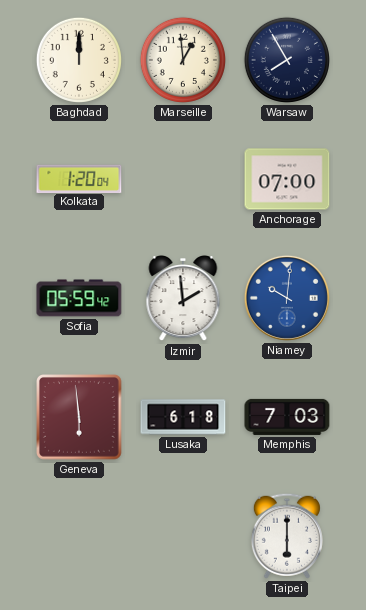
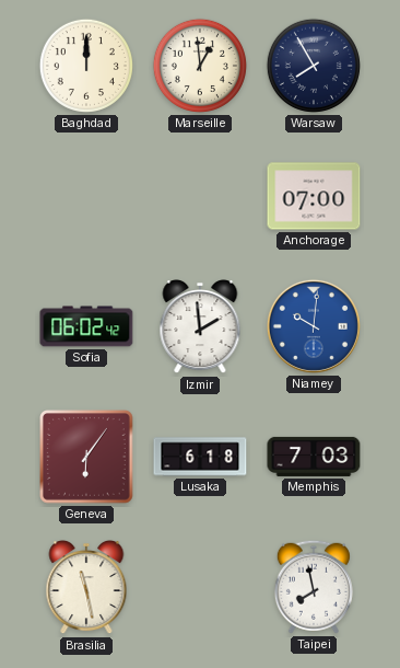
Kolkata: 1:20 -> none (79, 178)
Sofia: 05:59 -> 06:02 (86, 326)
Geneva: 5:59 -> 6:06 (87, 458)
Brasilia: none -> 11:28 (86, 588)
Taipei: 6:00 -> 7:58 (314, 587)
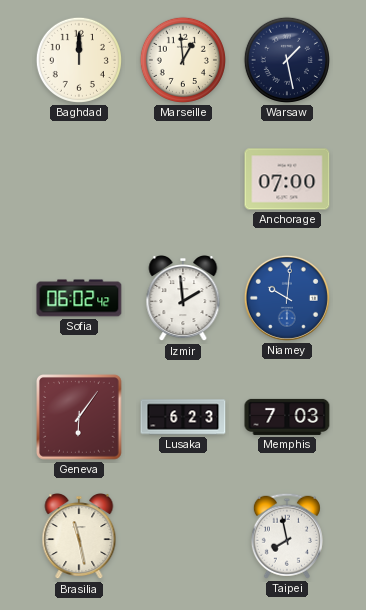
Warsaw: 7:55 -> 1:28 (287, 60)
Lusaka: 6:18 -> 6:23 (183, 417)
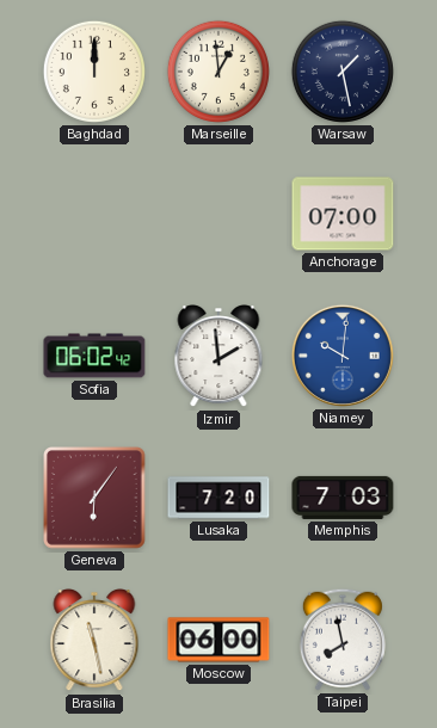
Lusaka: 6:23 -> 7:20 (219, 498)
Moscow: none -> 06:00 (219, 640)
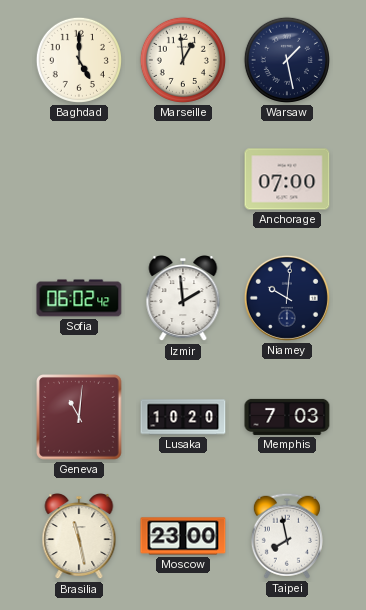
Baghdad: 12:00 -> 5:00 (79, 60)
Niamey dial: blue -> navy (287, 298)
Geneva: 6:06 -> 11:01 (80, 418)
Lusaka: 7:20 -> 10:20 (183, 417)
Moscow: 06:00 -> 23:00 (183, 536)
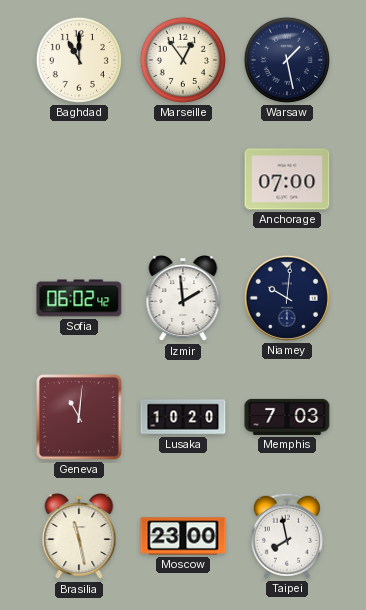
Baghdad: 5:00 -> 11:00 (79, 60)
Marseille: 12:59 -> 12:54 (183, 60)
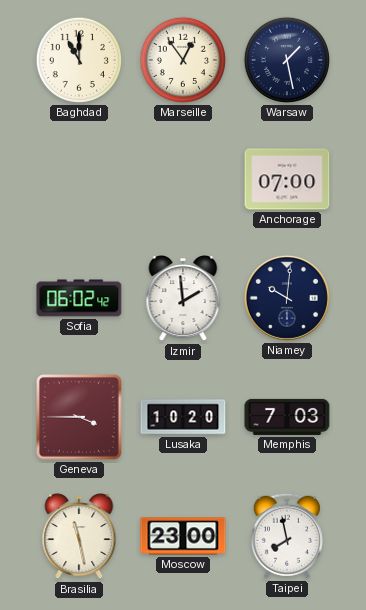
Geneva: 11:01 -> 3:45 (80, 418)
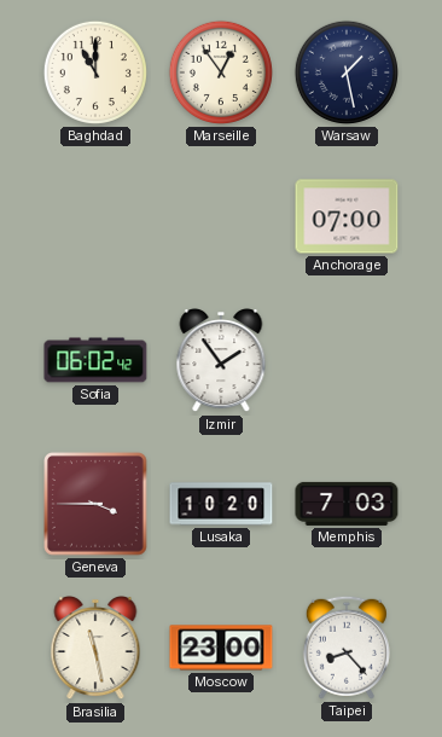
Izmir: 1:59 -> 1:54 (221, 361)
Niamey: 10:01 -> none (287, 298)
Taipei: 7:58 -> 8:23 (347, 648)
